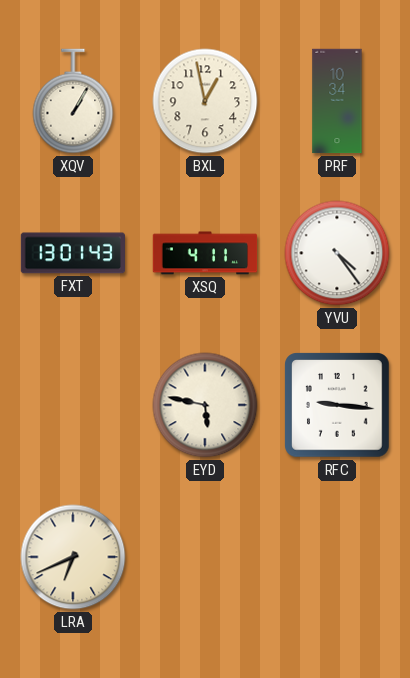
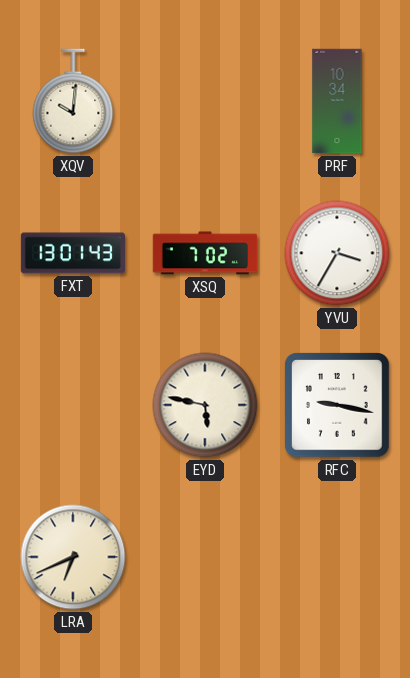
XQV: 1:05 -> 10:01 (73, 101)
BXL: 12:58 -> none (205, 101)
XSQ: 4:11 -> 7:02 (205, 253)
YVU: 4:24 -> 3:35 (337, 253)
RFC: 9:16 -> 9:17 (337, 405)
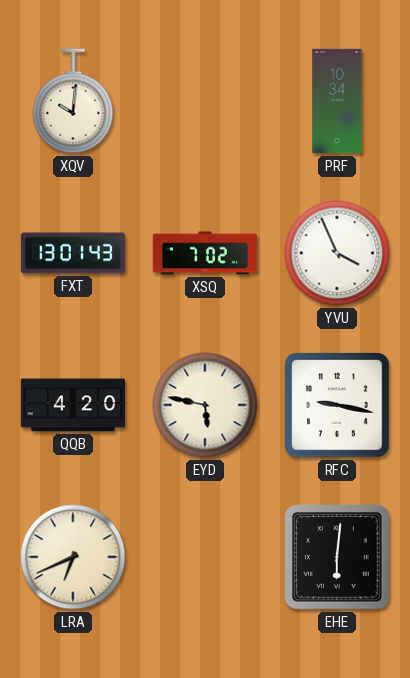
YVU: 3:35 -> 3:56 (337, 253)
QQB: none -> 4:20 (73, 405)
EHE: none -> 6:01 (337, 557)
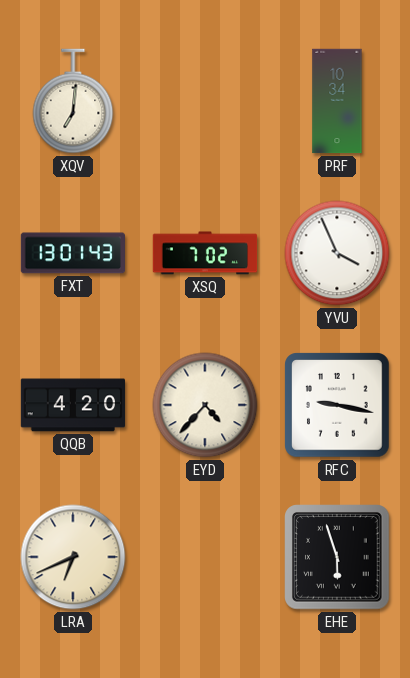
XQV: 10:01 -> 7:01 (73, 101)
EYD: 5:47 -> 4:37 (205, 405)
EHE: 6:01 -> 5:57 (337, 557)
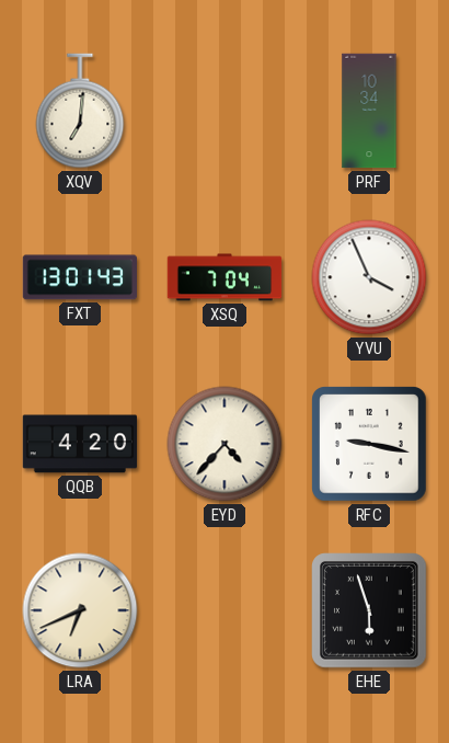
XSQ: 7:02 -> 7:04 (225, 277)
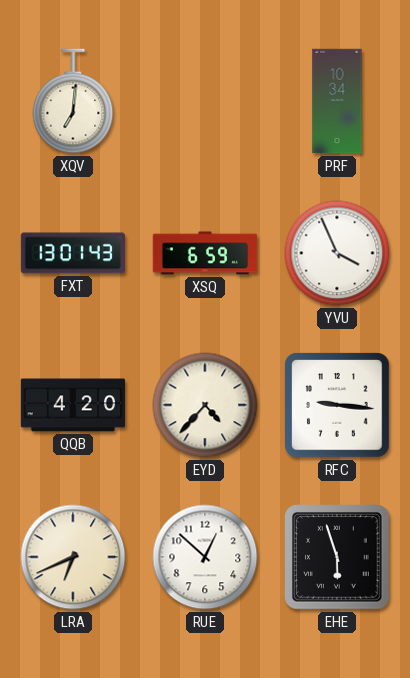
XSQ: 7:04 -> 6:59 (205, 253)
RFC: 9:17 -> 9:16 (337, 405)
RUE: none -> 12:52 (205, 557)
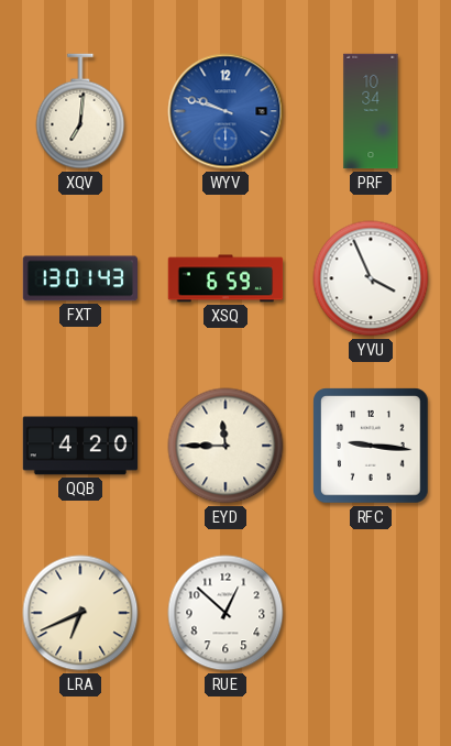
WYV: none -> 9:48 (226, 111)
EYD: 4:37 -> 11:45 (226, 446)
EHE: 5:57 -> none (337, 557)
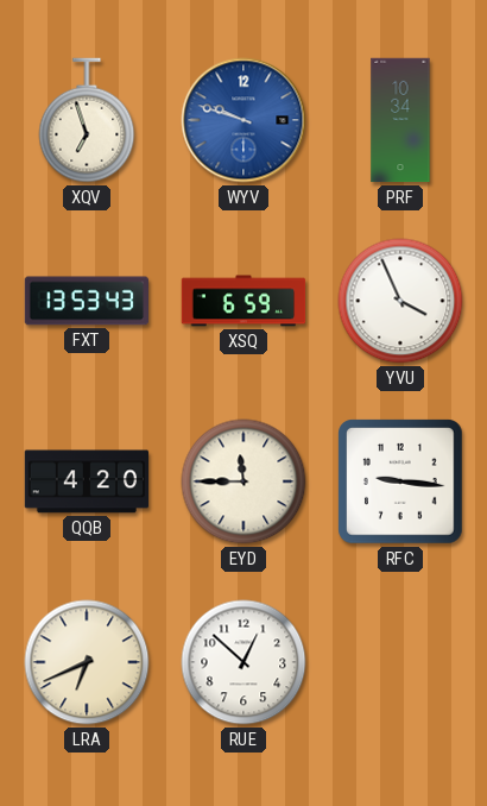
XQV: 7:01 -> 6:57 (87, 120)
FXT: 13:01 -> 13:53 (86, 301)
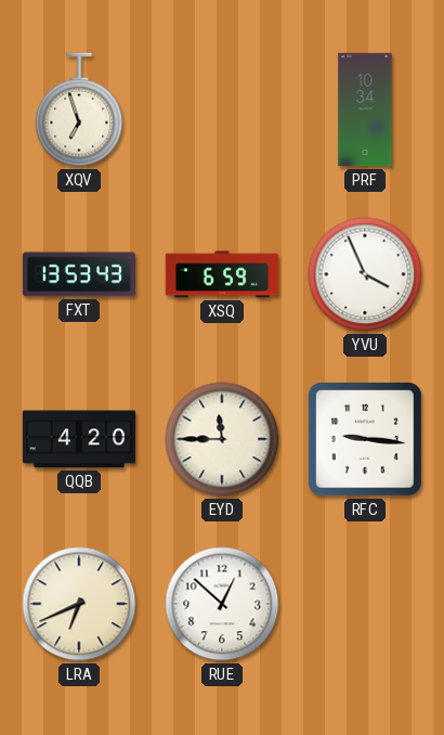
WYV: 9:48 -> none (243, 120)
